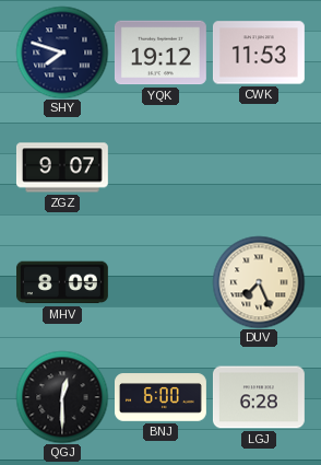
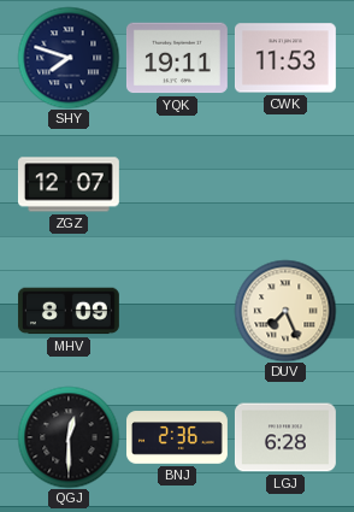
YQK: 19:12 -> 19:11 (177, 58)
ZGZ: 9:07 -> 12:07 (69, 184)
BNJ: 6:00 -> 2:36 (178, 437)
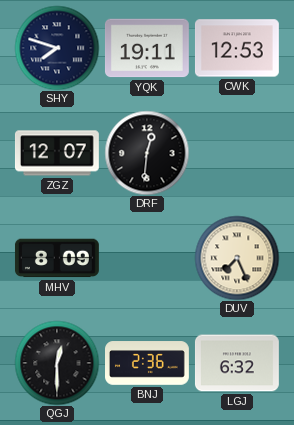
CWK: 11:53 -> 12:53 (237, 48)
DRF: none -> 12:31 (147, 153)
LGJ: 6:28 -> 6:32 (237, 363)
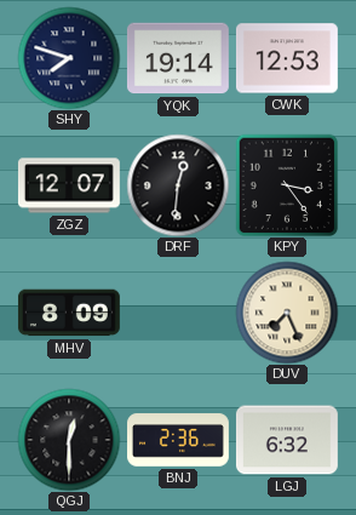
YQK: 19:11 -> 19:14 (178, 58)
KPY: none -> 3:24 (287, 185)
